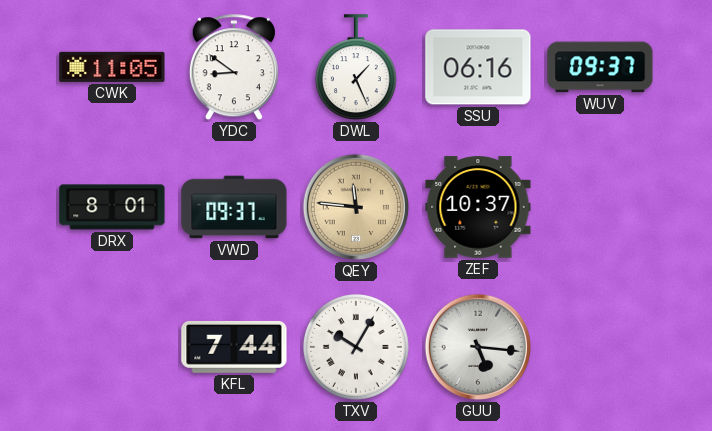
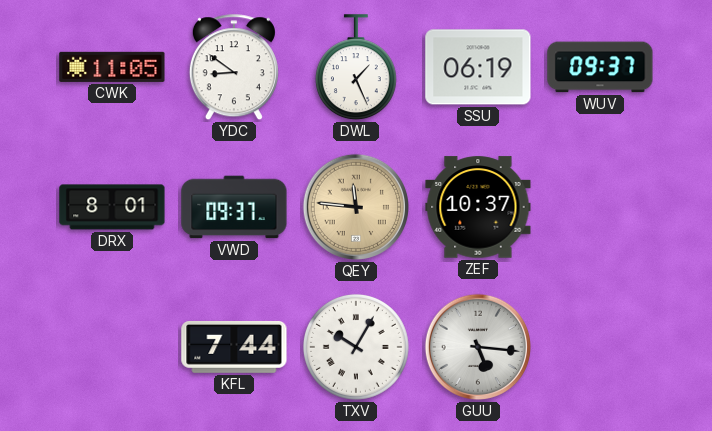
SSU: 06:16 -> 06:19 (478, 67)
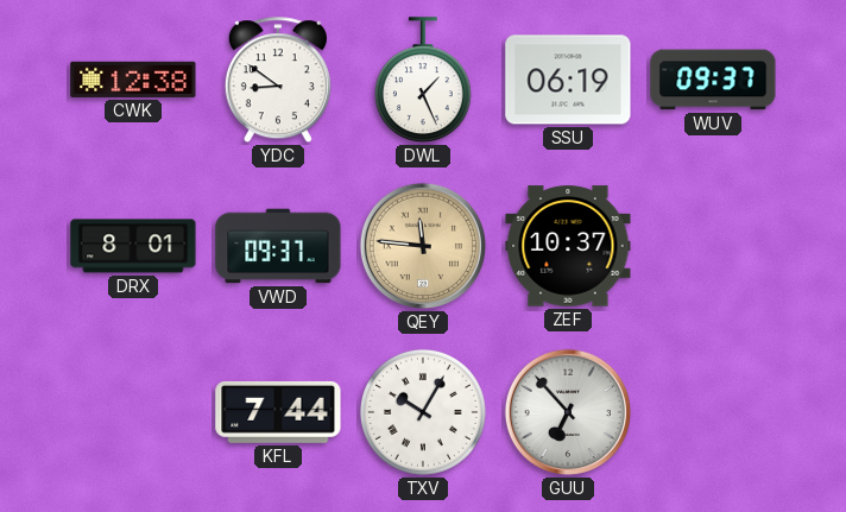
CWK: 11:05 -> 12:38 (133, 80)
GUU: 5:16 -> 6:53 (568, 412)
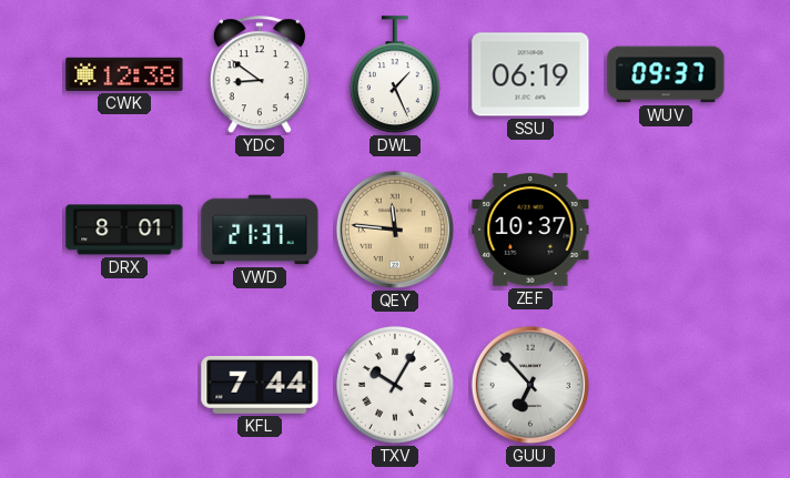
VWD: 09:37 -> 21:37 (260, 230)
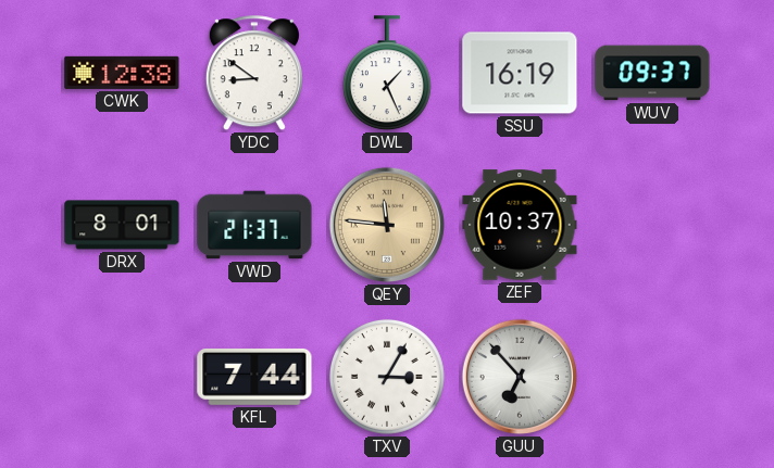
SSU: 06:19 -> 16:19 (520, 73)
TXV: 10:05 -> 3:05 (387, 377)
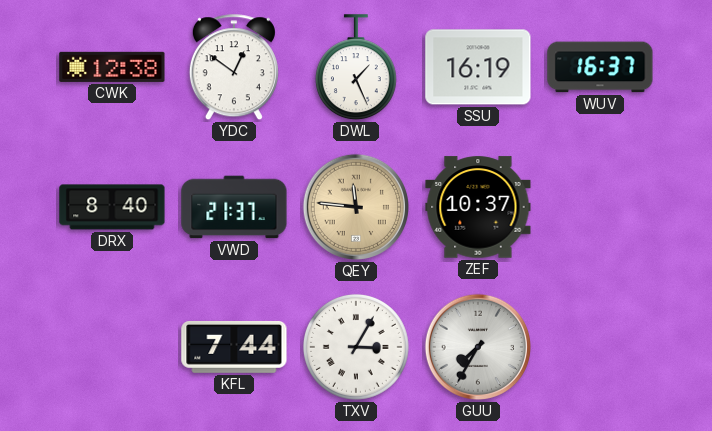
YDC: 8:51 -> 12:51 (234, 68)
WUV: 09:37 -> 16:37 (600, 67)
DRX: 8:01 -> 8:40 (112, 207)
GUU: 6:53 -> 7:35 (478, 347)
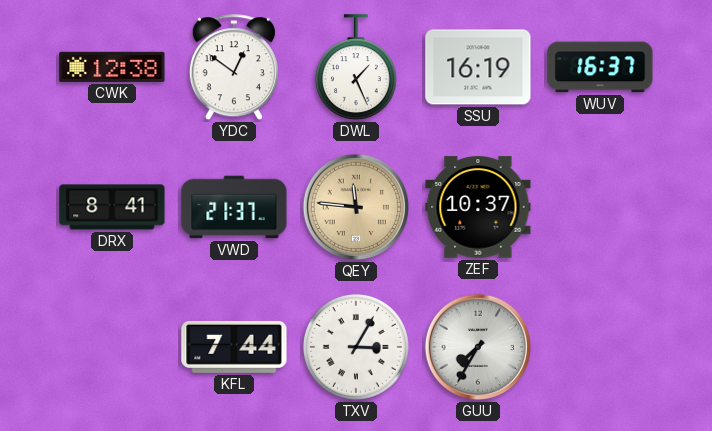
DRX: 8:40 -> 8:41 (112, 207)
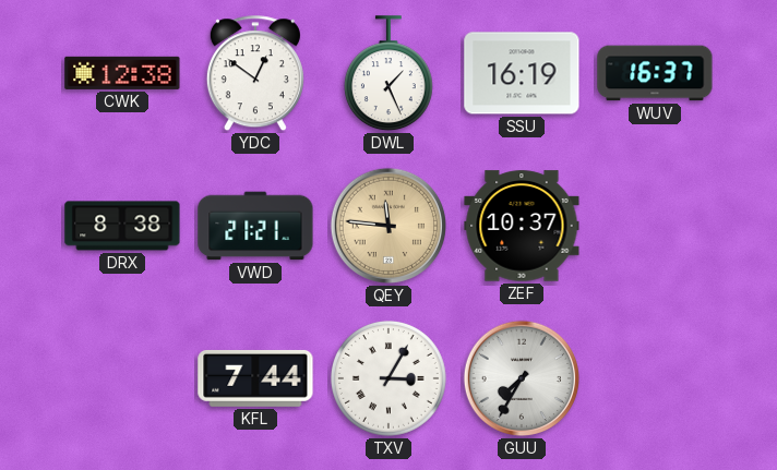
DRX: 8:41 -> 8:38 (122, 226)
VWD: 21:37 -> 21:21 (255, 226)
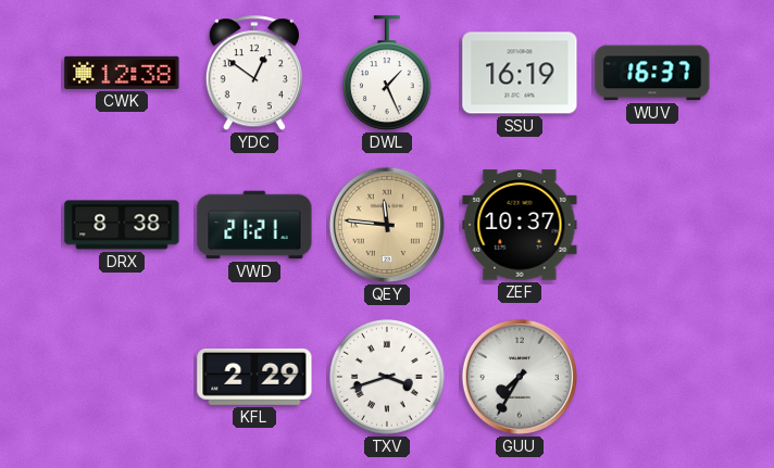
KFL: 7:44 -> 2:29 (254, 377)
TXV: 3:05 -> 3:42 (387, 377)
